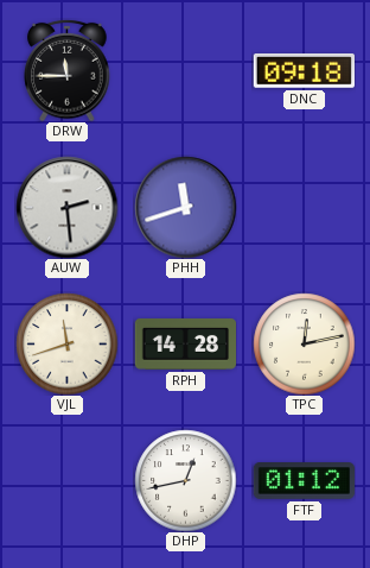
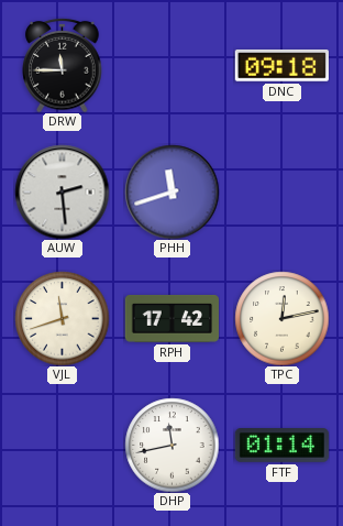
RPH: 14:28 -> 17:42 (171, 318)
DHP: 12:43 -> 11:43 (171, 445)
FTF: 01:12 -> 01:14 (281, 446)
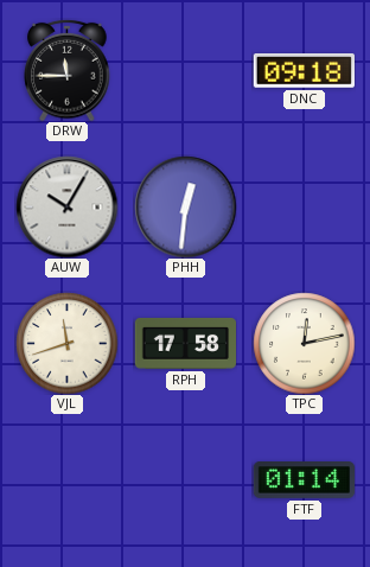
AUW: 2:29 -> 10:05 (66, 206)
PHH: 11:42 -> 12:31 (185, 206)
RPH: 17:42 -> 17:58 (185, 343)
DHP: 11:43 -> none (171, 445)
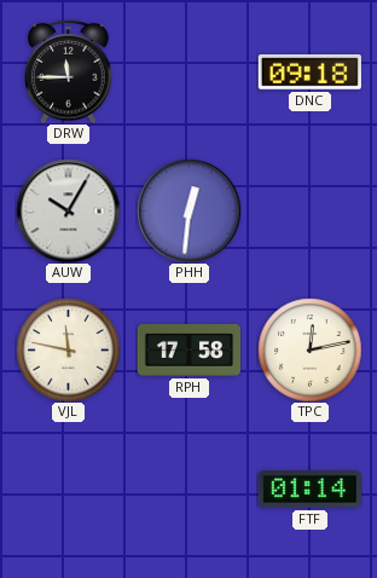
VJL: 11:42 -> 11:47 (68, 349)
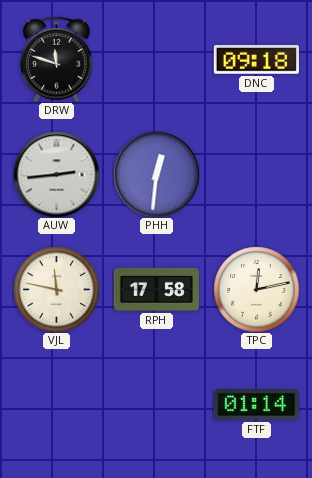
DRW: 11:45 -> 11:48 (57, 59)
AUW: 10:05 -> 2:44 (56, 174)
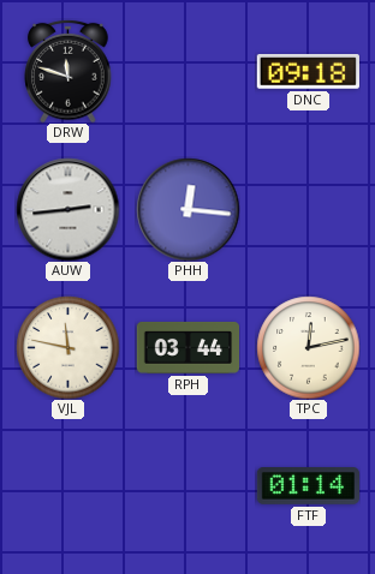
PHH: 12:31 -> 12:16 (187, 209)
RPH: 17:58 -> 03:44 (187, 347)
